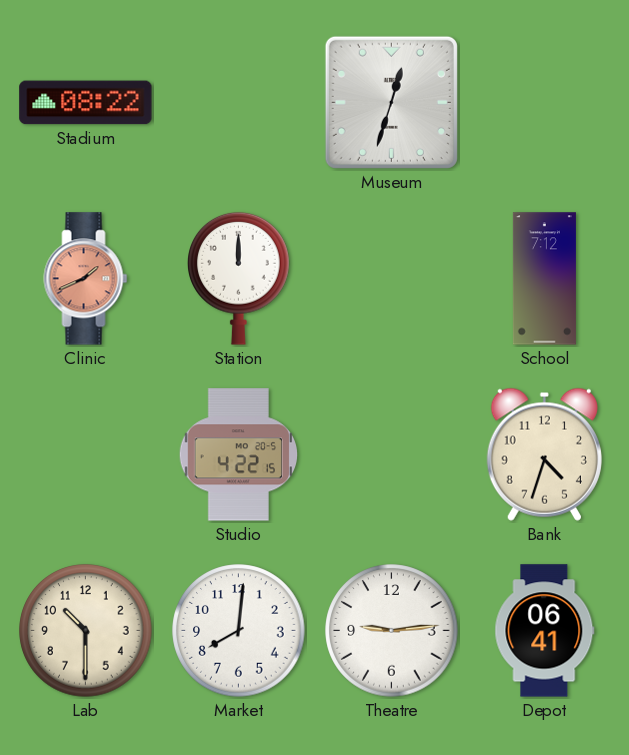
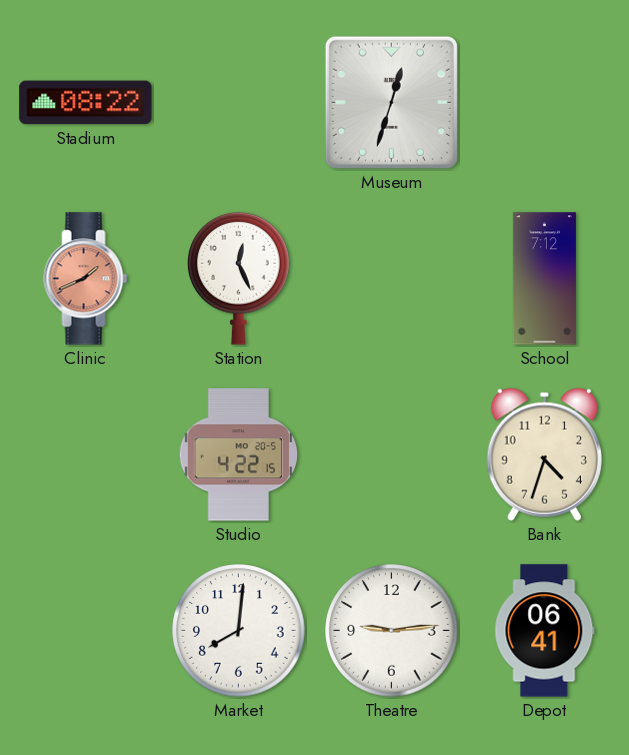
Station: 12:00 -> 12:26 (239, 278)
Lab: 10:30 -> none (86, 631)
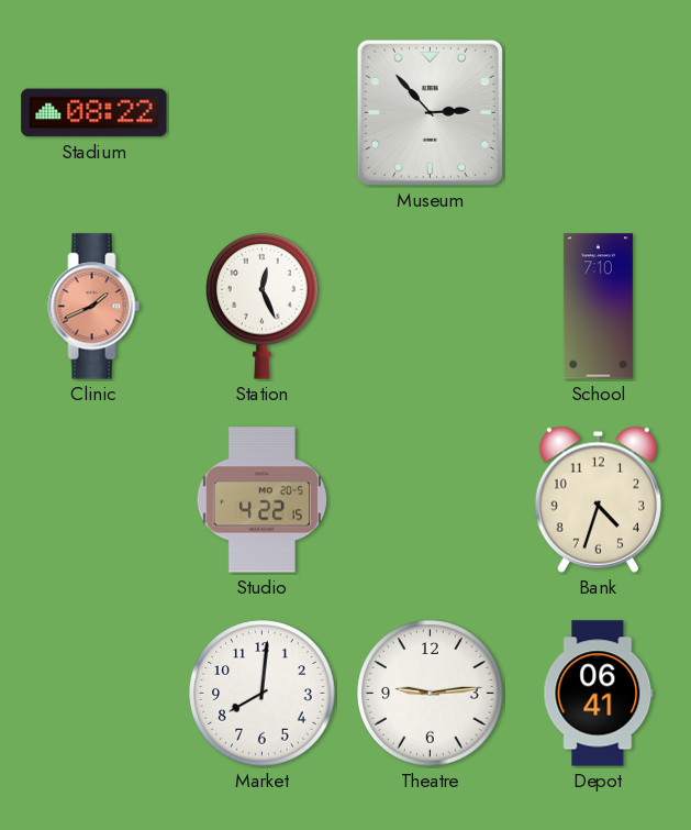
Museum: 12:33 -> 2:53 (430, 112)
School: 7:12 -> 7:10 (598, 307)
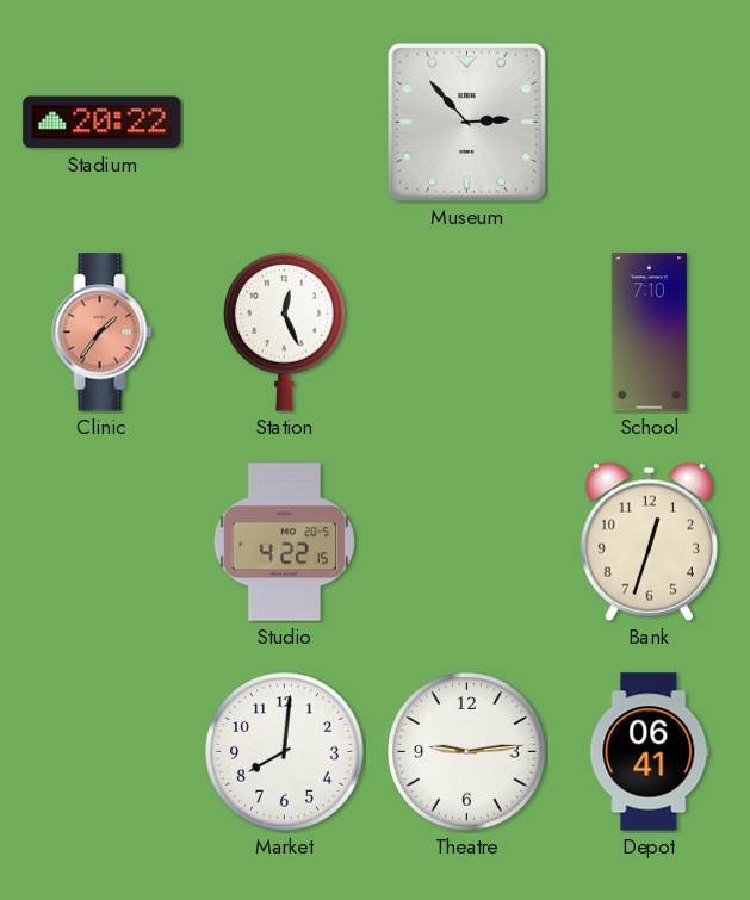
Stadium: 08:22 -> 20:22 (103, 123)
Clinic: 1:41 -> 1:36 (103, 333)
Bank: 4:33 -> 12:33 (649, 541)
